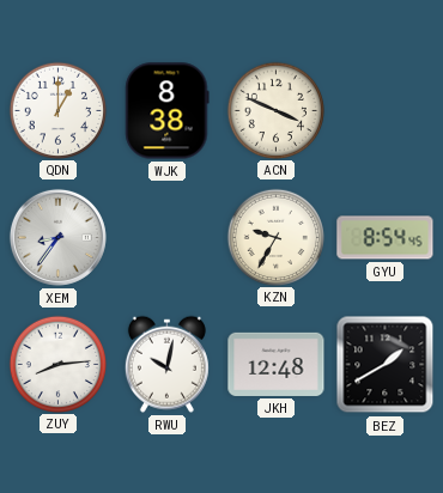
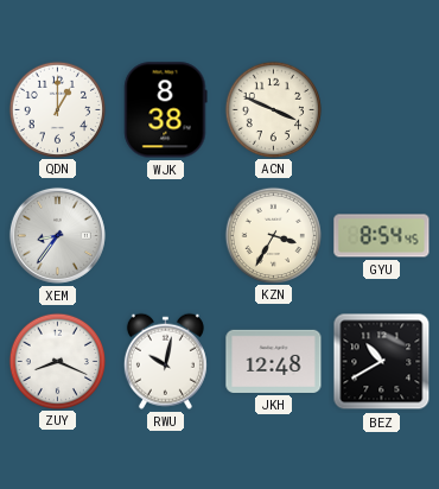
KZN: 9:35 -> 3:35 (273, 235)
ZUY: 8:14 -> 8:19 (57, 361)
BEZ: 1:40 -> 10:40 (382, 362)
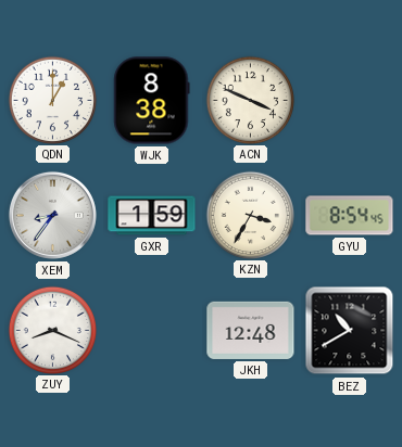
GXR: none -> 1:59 (152, 216)
RWU: 10:02 -> none (165, 361)
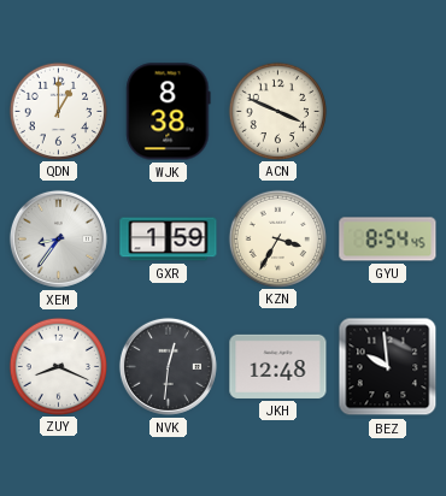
NVK: none -> 12:31 (168, 366)
BEZ: 10:40 -> 9:59 (388, 367)
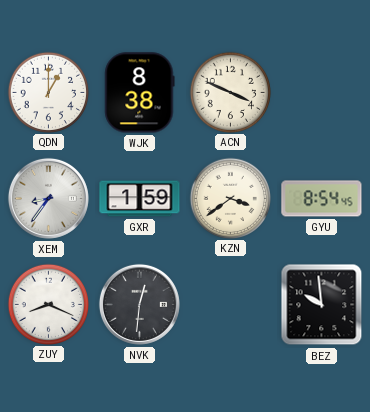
KZN: 3:35 -> 3:39 (230, 198)
JKH: 12:48 -> none (278, 366)
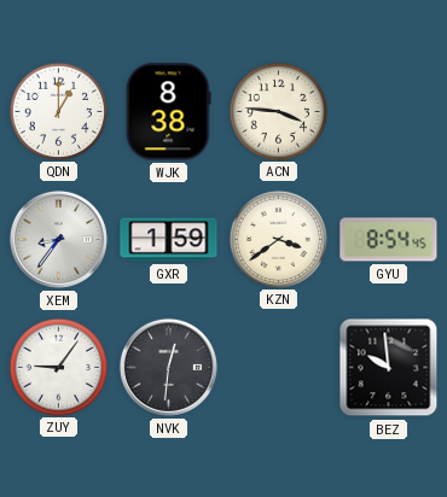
ACN: 3:49 -> 3:46 (278, 111)
ZUY: 8:19 -> 9:06 (58, 367)
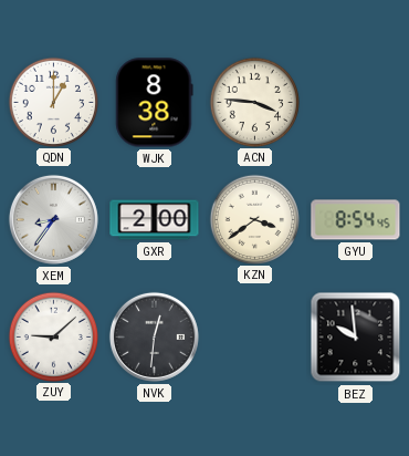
GXR: 1:59 -> 2:00 (155, 220)
ZUY: 9:06 -> 9:08 (53, 336)
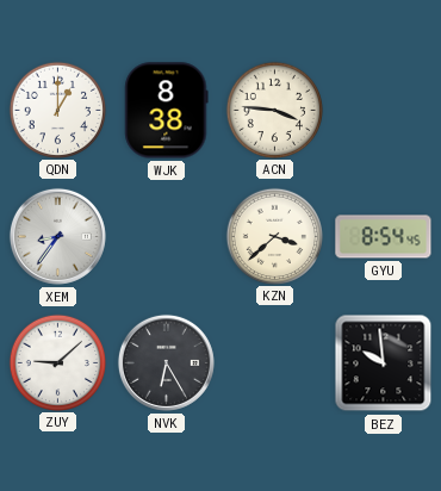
GXR: 2:00 -> none (155, 220)
KZN: 3:39 -> 3:38 (274, 236)
NVK: 12:31 -> 6:25 (166, 362)
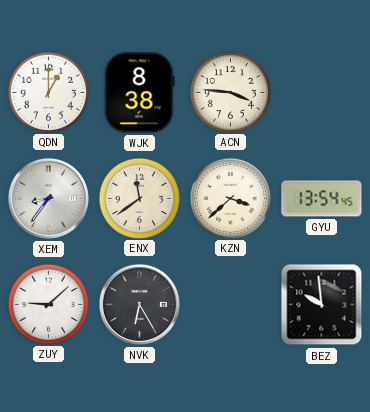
ENX: none -> 11:39 (139, 198)
GYU: 8:54 -> 13:54 (322, 199)
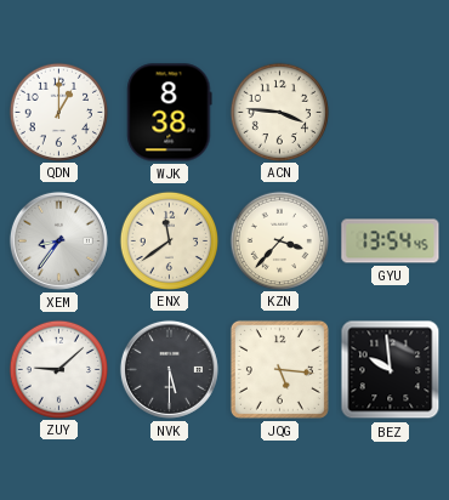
KZN: 3:38 -> 3:37 (279, 240)
NVK: 6:25 -> 5:30 (169, 369)
JQG: none -> 5:16 (279, 369)
